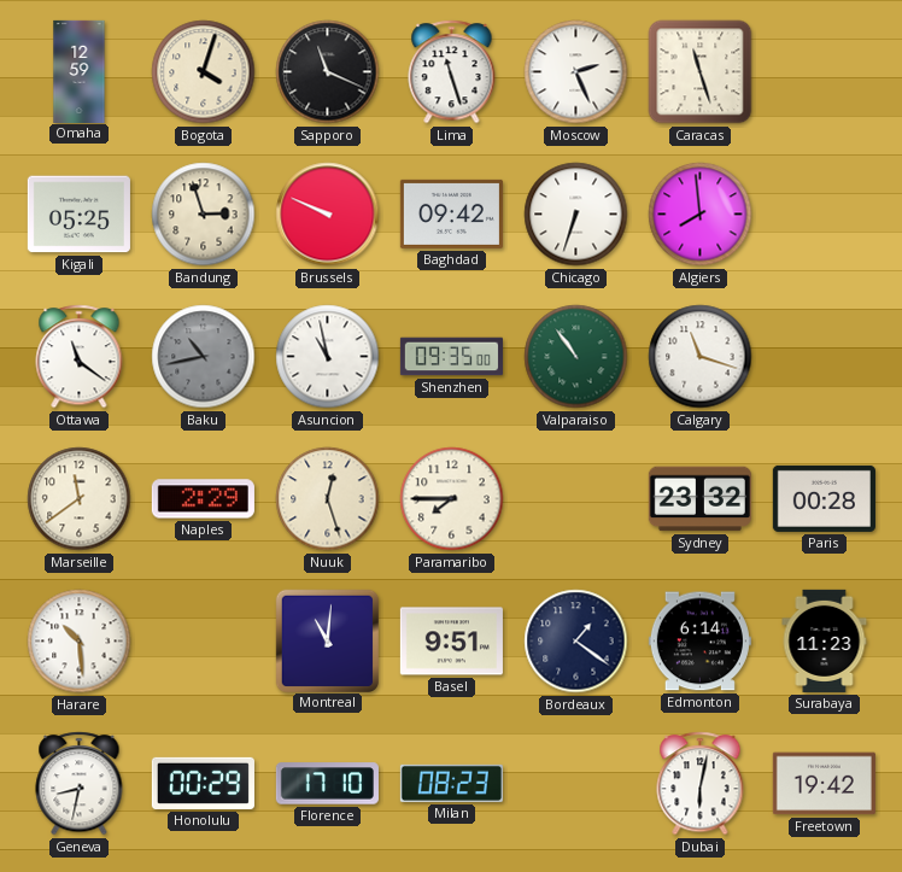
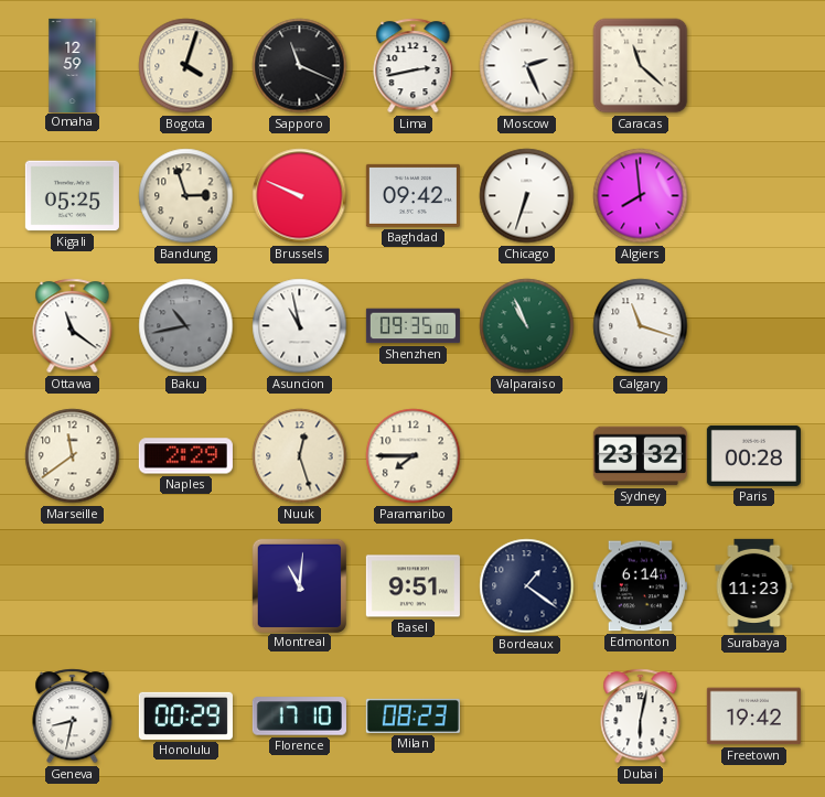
Lima: 11:27 -> 2:43 (414, 66)
Caracas: 11:27 -> 11:22 (641, 66)
Valparaiso: 10:54 -> 10:56 (527, 326)
Harare: 10:29 -> none (80, 642)
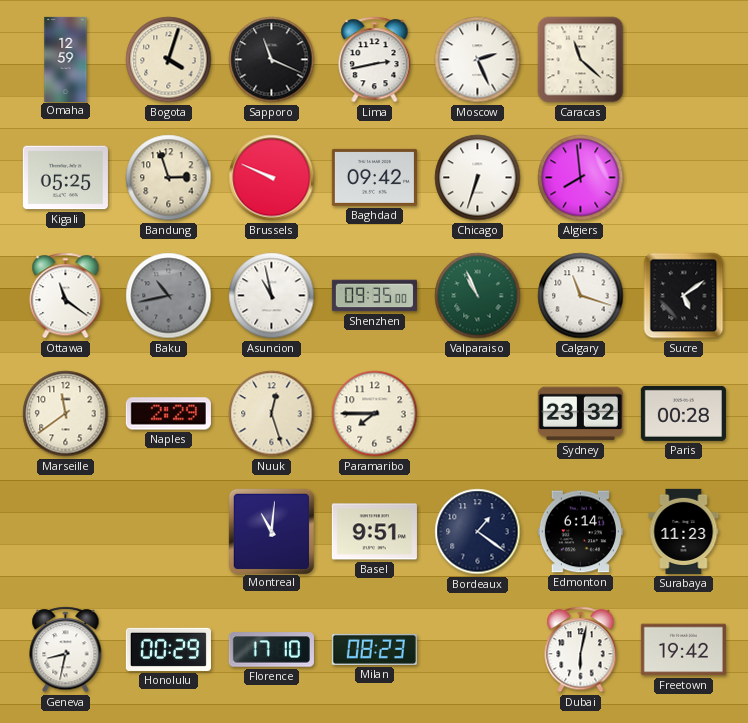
Sucre: none -> 5:09 (684, 296)
